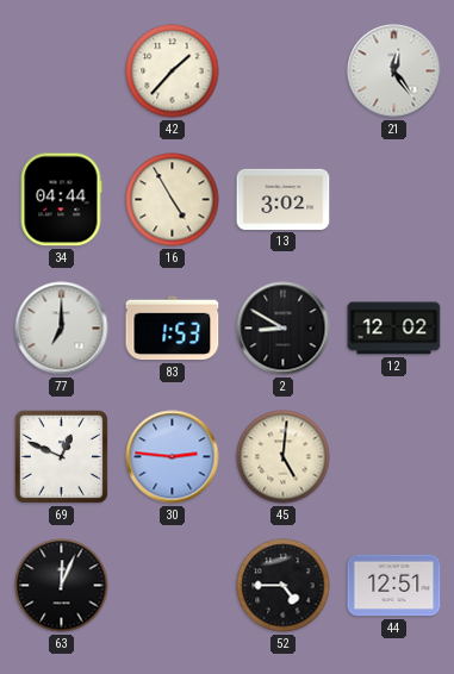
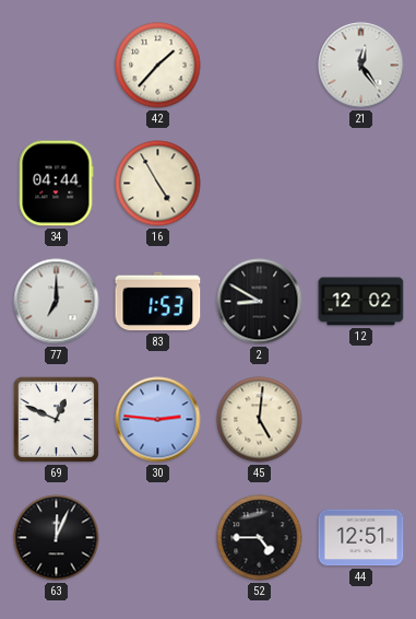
13: 3:02 -> none (284, 199)
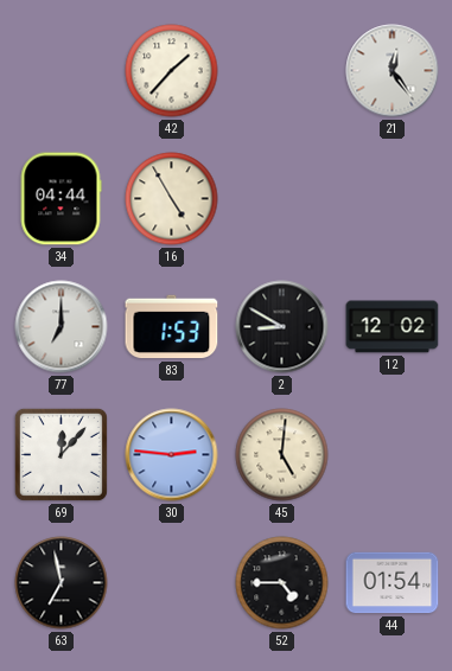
69: 12:49 -> 12:07 (61, 454)
63: 12:04 -> 6:58 (62, 583)
44: 12:51 -> 01:54 (393, 583)
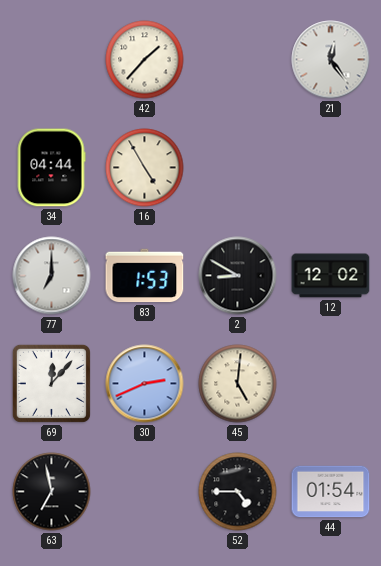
30: 2:46 -> 2:41 (145, 384)
